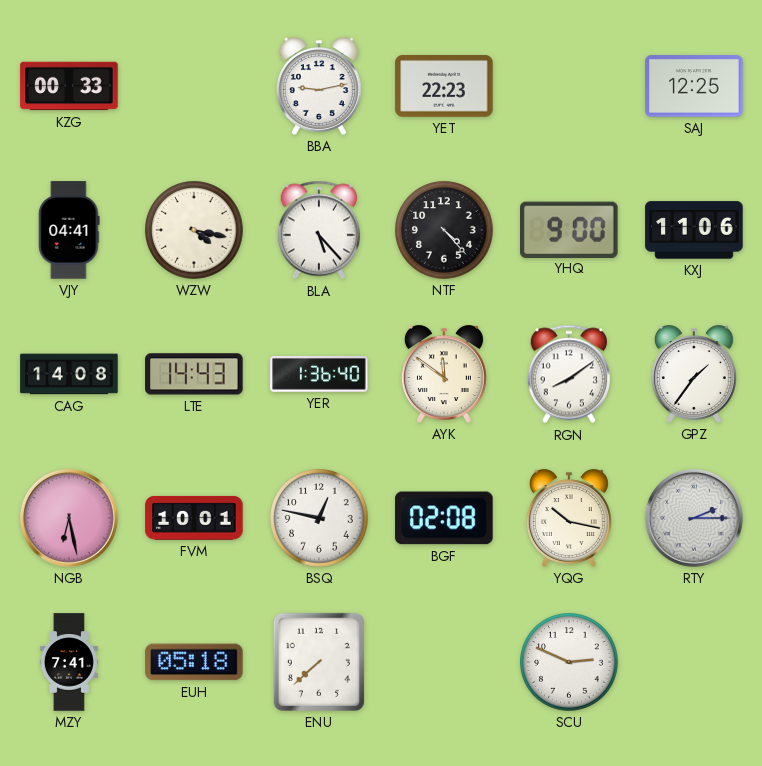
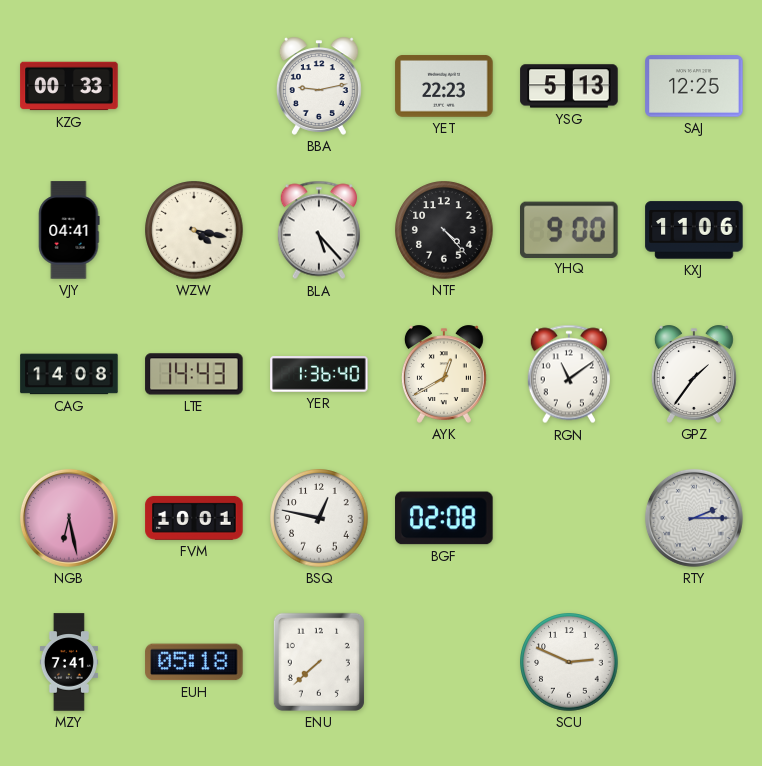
YSG: none -> 5:13 (569, 86)
AYK: 11:51 -> 12:40 (444, 374)
RGN: 8:09 -> 11:09 (568, 374)
YQG: 10:17 -> none (569, 518)
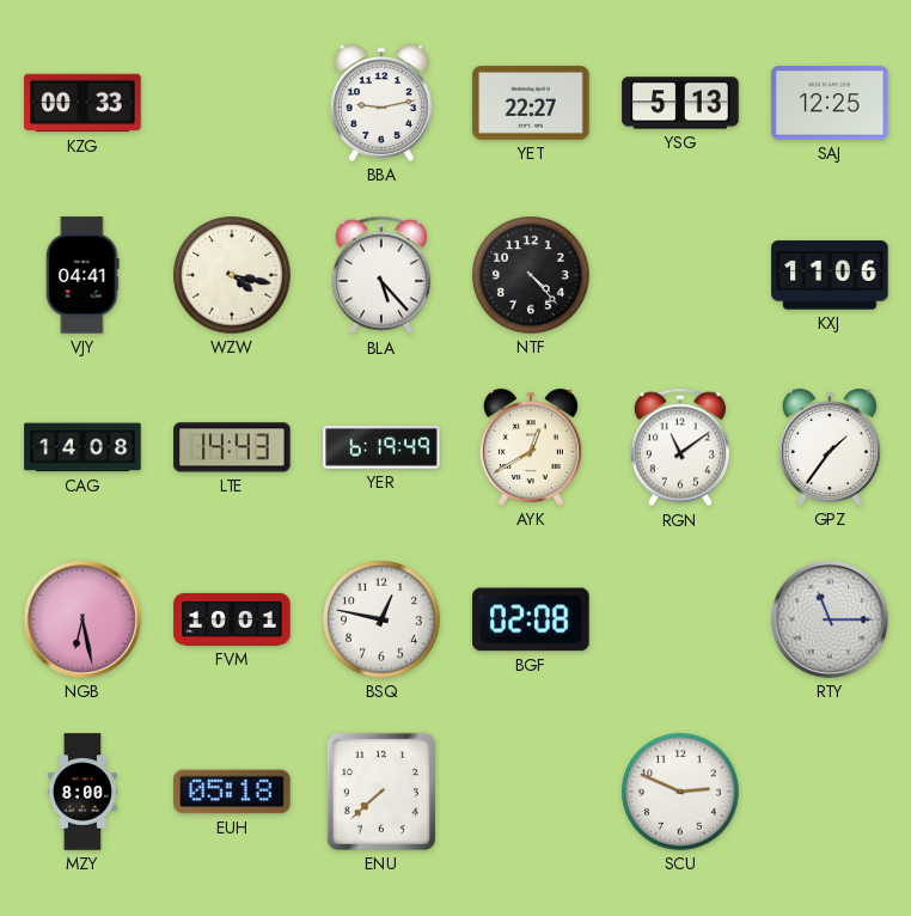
YET: 22:23 -> 22:27 (531, 104)
YHQ: 9:00 -> none (570, 229)
YER: 1:36 -> 6:19 (381, 448)
RTY: 2:15 -> 11:15 (830, 619)
MZY: 7:41 -> 8:00 (82, 792)
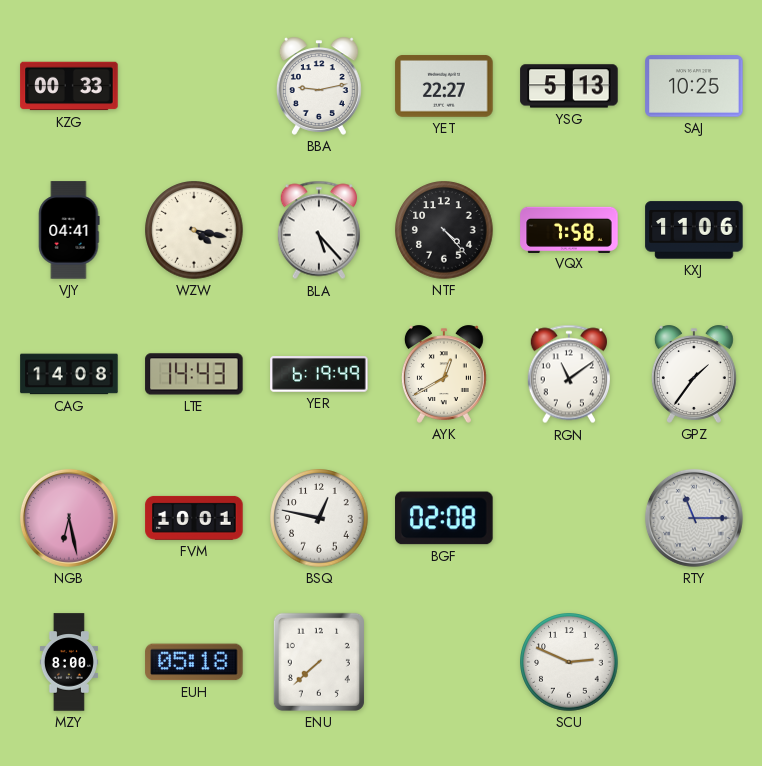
SAJ: 12:25 -> 10:25 (694, 86)
VQX: none -> 7:58 (569, 229)
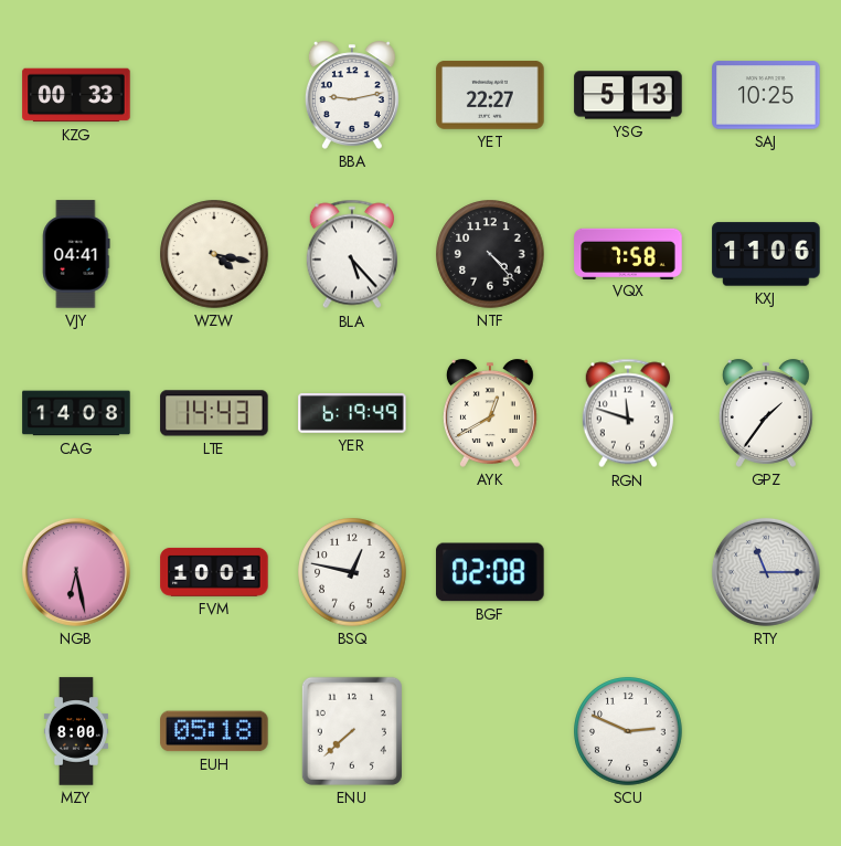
RGN: 11:09 -> 11:48 (627, 413)
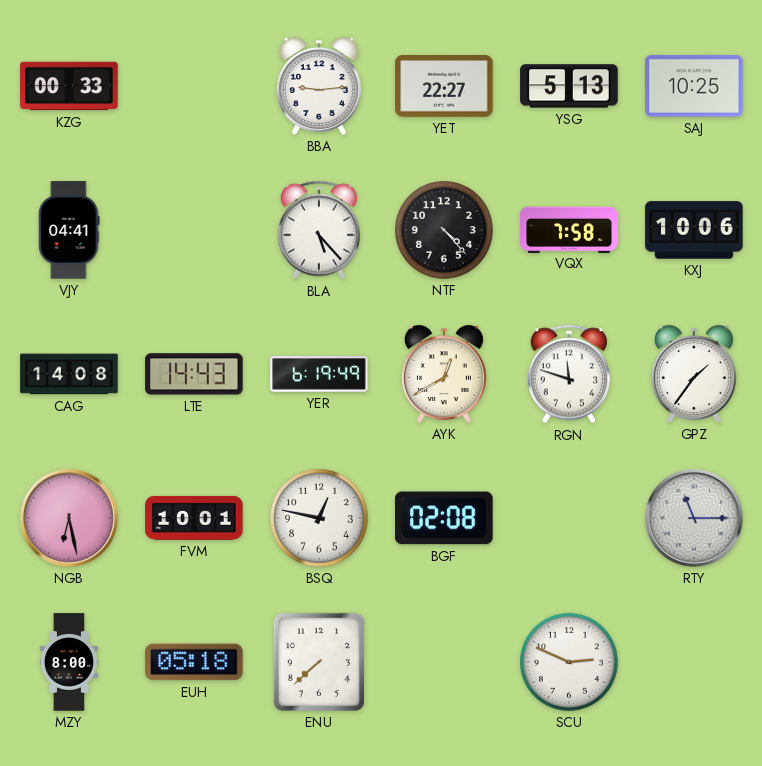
BBA: 9:13 -> 9:14 (319, 86)
WZW: 4:17 -> none (214, 254)
KXJ: 11:06 -> 10:06 (694, 230)
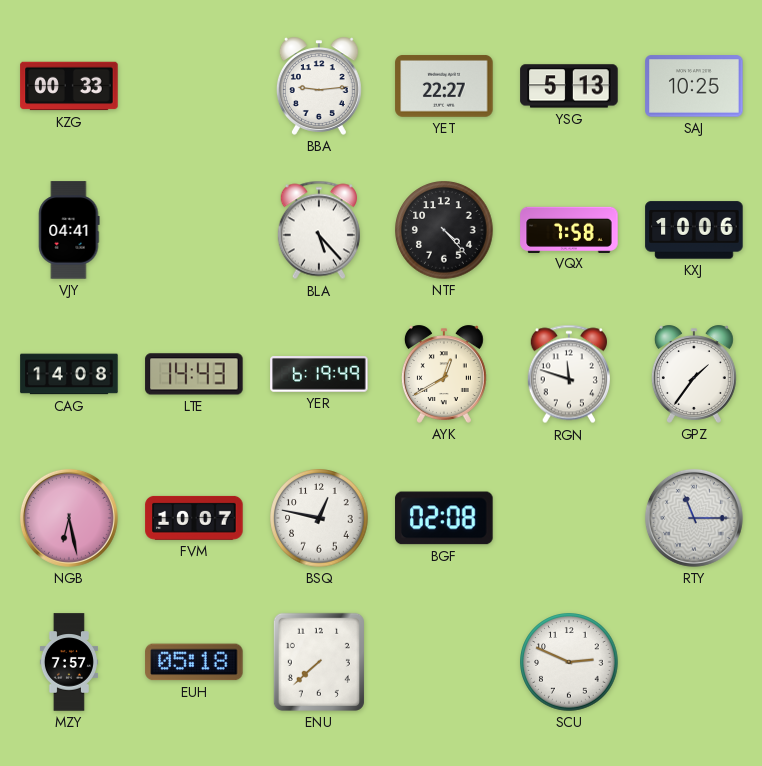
FVM: 10:01 -> 10:07 (194, 518)
MZY: 8:00 -> 7:57 (69, 662)
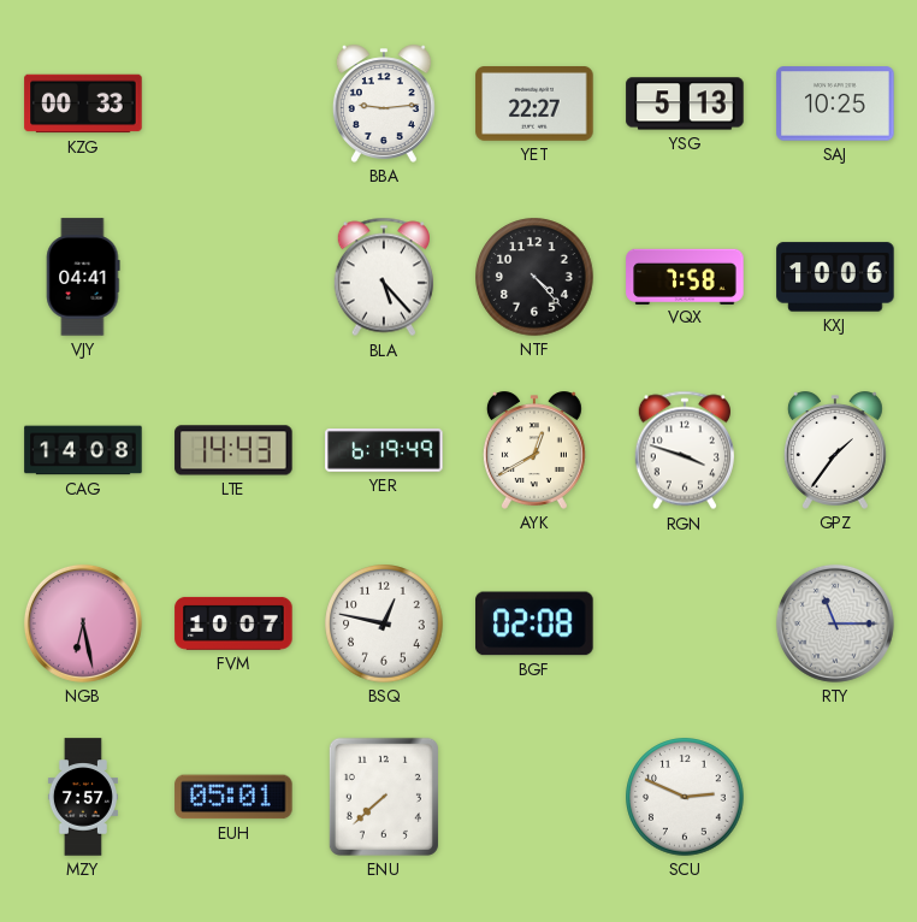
RGN: 11:48 -> 3:48 (684, 450)
EUH: 05:18 -> 05:01 (233, 797)
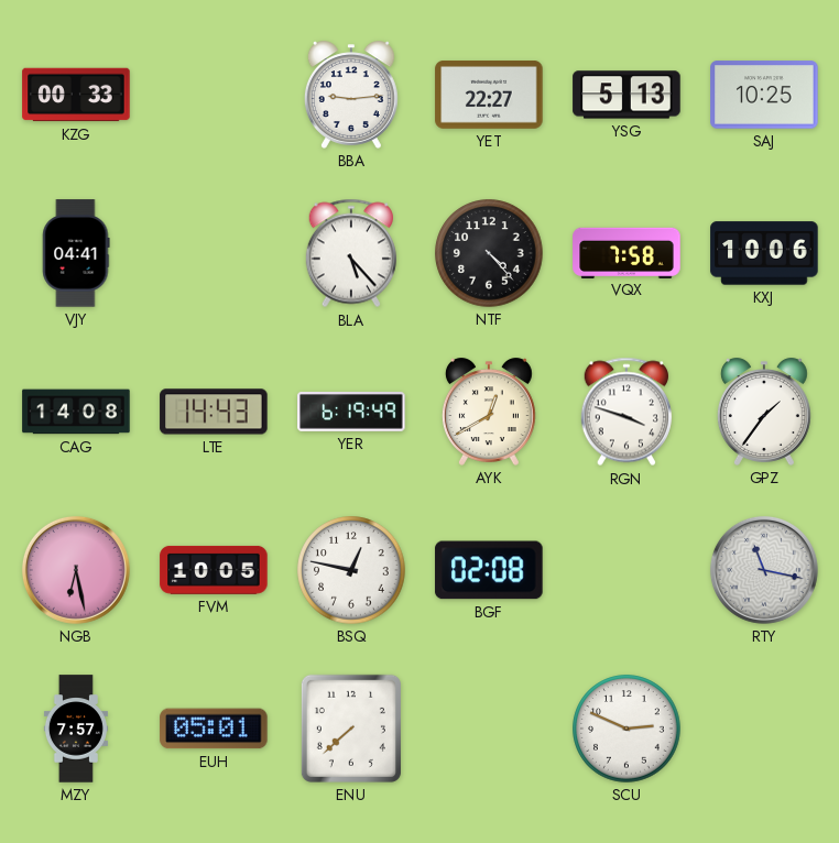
FVM: 10:07 -> 10:05 (214, 570)
RTY: 11:15 -> 11:17 (764, 570)
